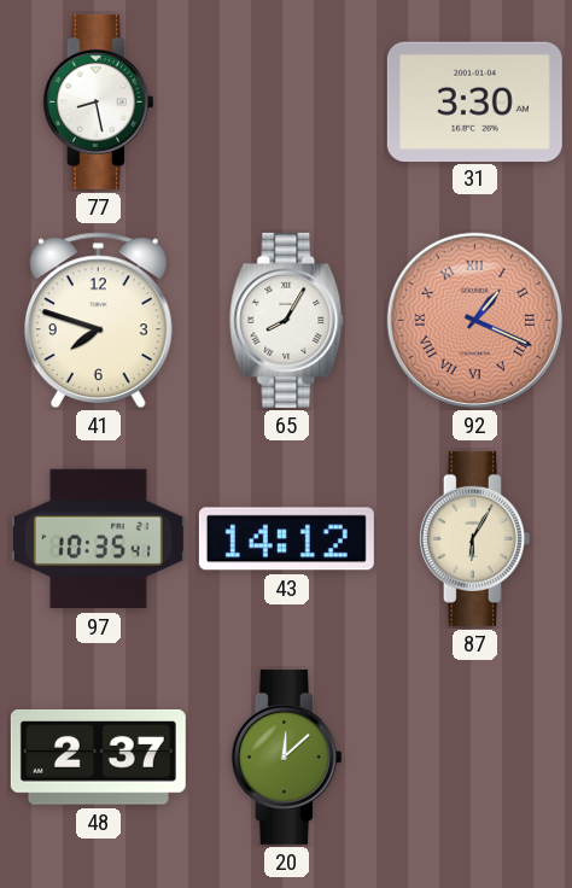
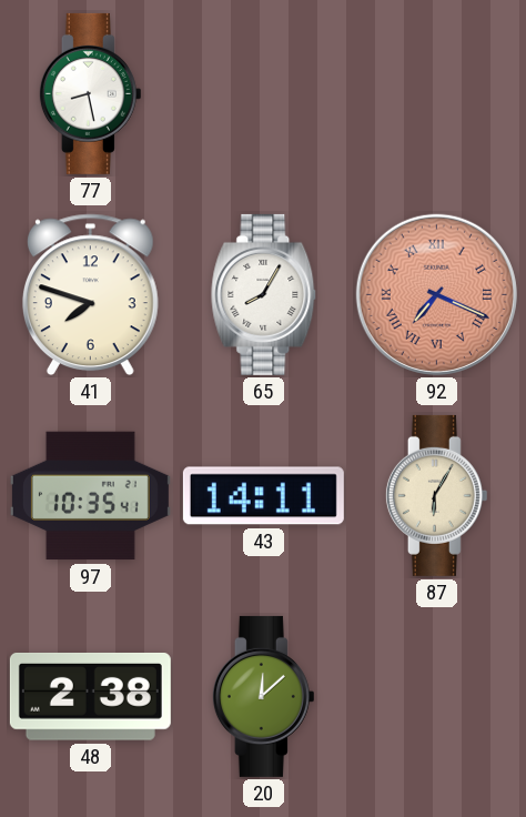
31: 3:30 -> none (474, 101)
92: 1:19 -> 7:19 (436, 294)
43: 14:12 -> 14:11 (263, 496)
48: 2:37 -> 2:38 (90, 696)
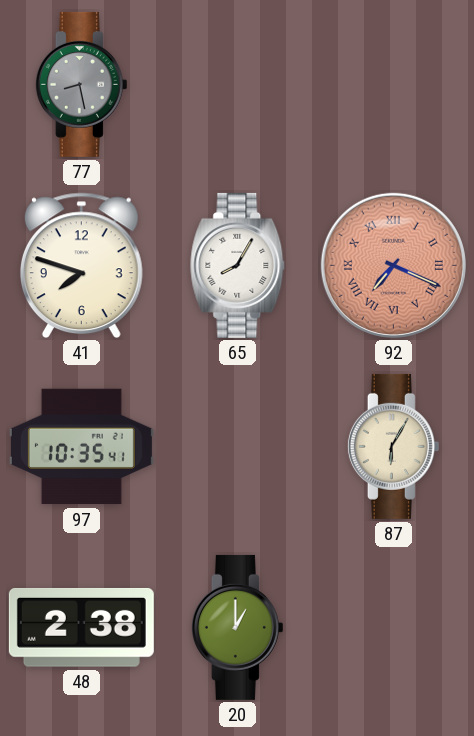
77 dial: white -> grey (81, 84)
43: 14:11 -> none (263, 496)
20: 12:08 -> 1:00 (237, 627)
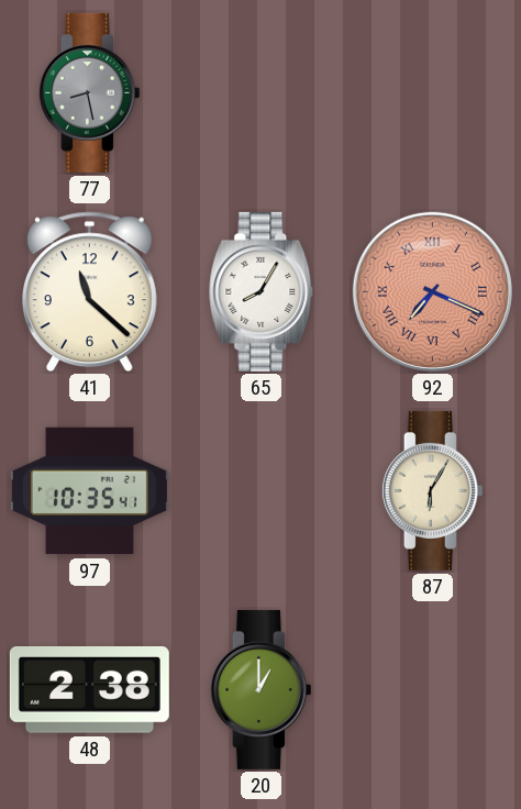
41: 7:48 -> 11:22 (89, 292)
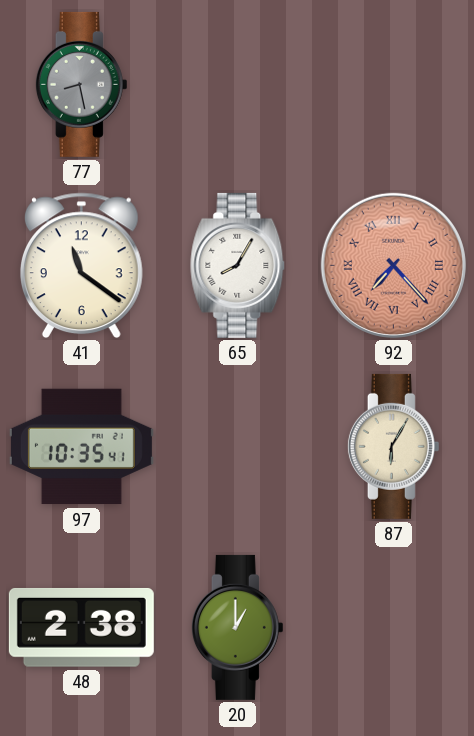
41: 11:22 -> 11:21 (81, 266)
92: 7:19 -> 7:23 (393, 265)
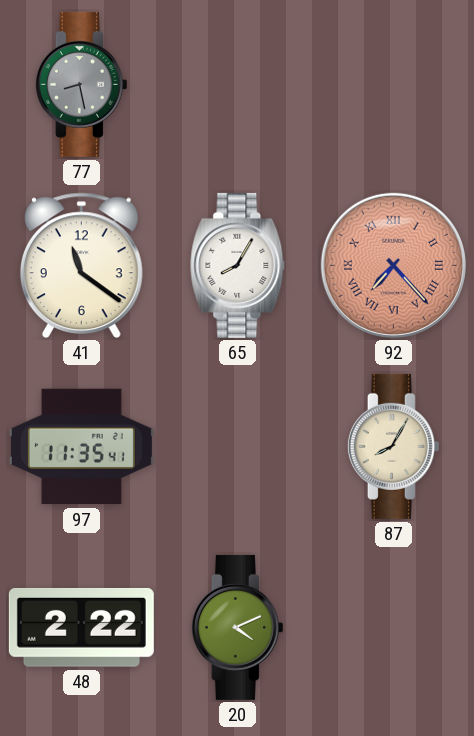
97: 10:35 -> 11:35 (81, 447)
87: 6:05 -> 8:05 (393, 446)
48: 2:38 -> 2:22 (81, 627)
20: 1:00 -> 4:11 (237, 627)
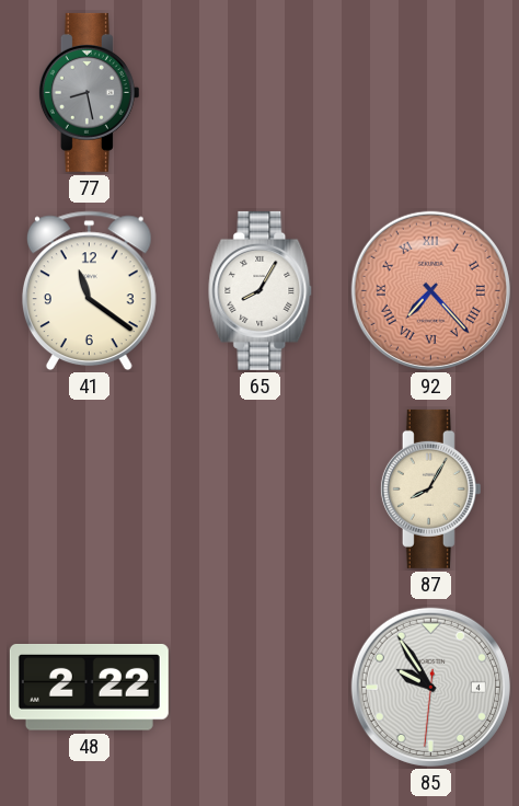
97: 11:35 -> none (81, 447)
20: 4:11 -> none (237, 627)
85: none -> 9:54 (430, 687)
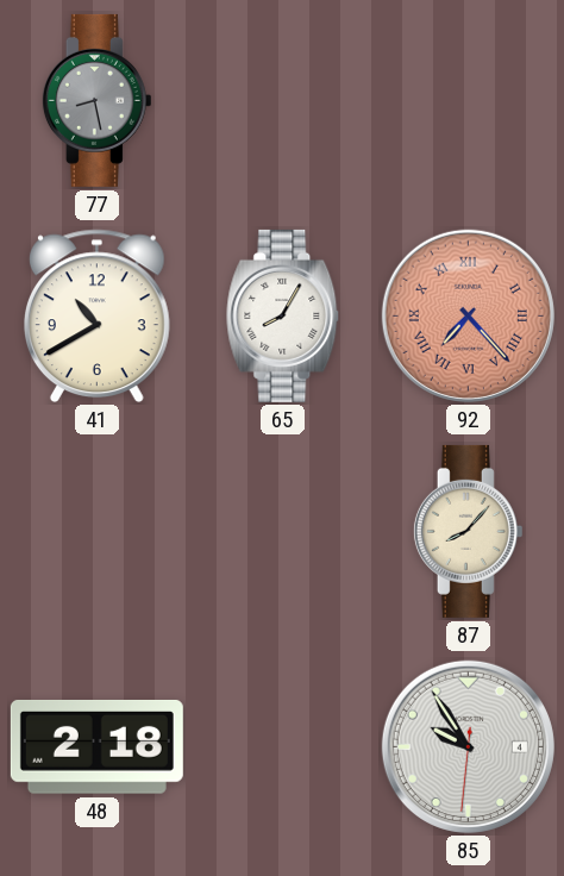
41: 11:21 -> 10:40 (96, 317)
87: 8:05 -> 8:07 (468, 531)
48: 2:22 -> 2:18 (96, 746)
